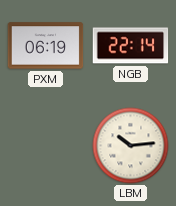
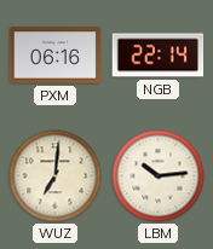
PXM: 06:19 -> 06:16 (56, 56)
WUZ: none -> 7:01 (56, 176)
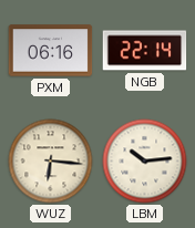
WUZ: 7:01 -> 6:16 (51, 162)
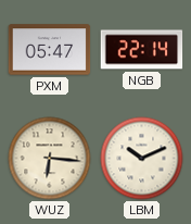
PXM: 06:16 -> 05:47 (50, 50)
LBM: 10:14 -> 10:11 (142, 159)
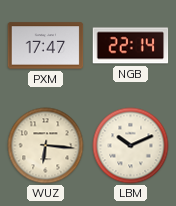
PXM: 05:47 -> 17:47 (46, 46)
